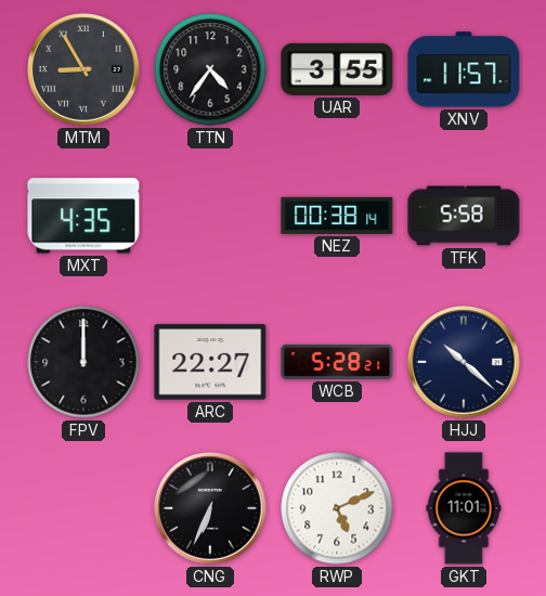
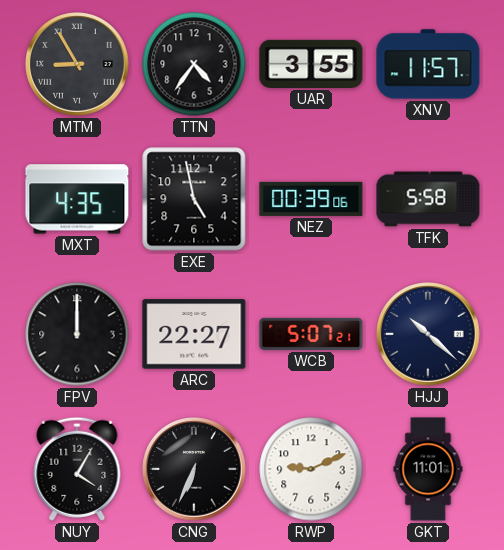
EXE: none -> 4:58 (194, 199)
NEZ: 00:38 -> 00:39 (311, 199)
WCB: 5:28 -> 5:07 (311, 334)
NUY: none -> 4:05 (77, 469)
RWP: 5:11 -> 9:11 (311, 469)
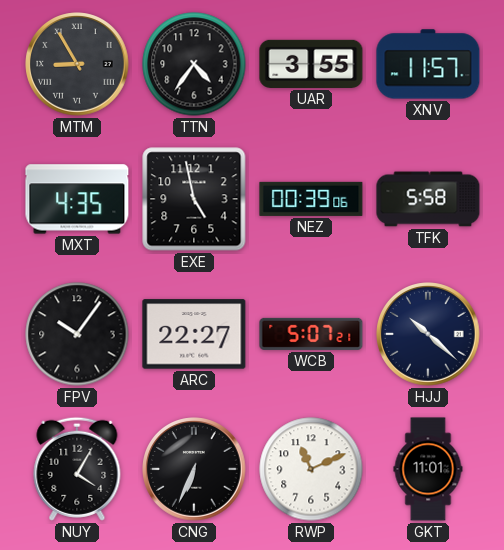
FPV: 12:00 -> 10:06 (77, 334)
RWP: 9:11 -> 11:11 (311, 469)
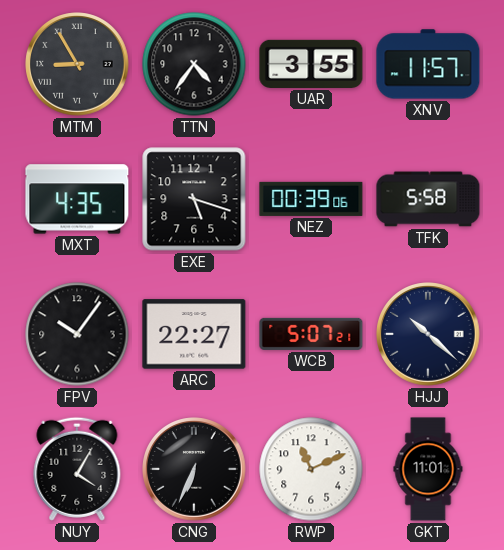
EXE: 4:58 -> 5:18 (194, 199)
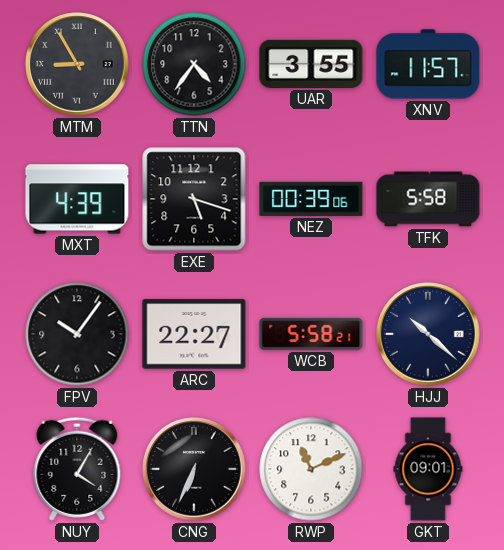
MXT: 4:35 -> 4:39 (77, 199)
WCB: 5:07 -> 5:58 (311, 334)
GKT: 11:01 -> 09:01 (428, 469)
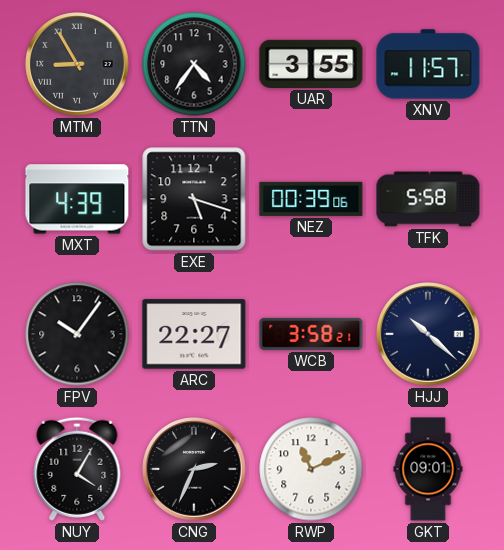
WCB: 5:58 -> 3:58 (311, 334)
CNG: 6:34 -> 2:34 (194, 469)
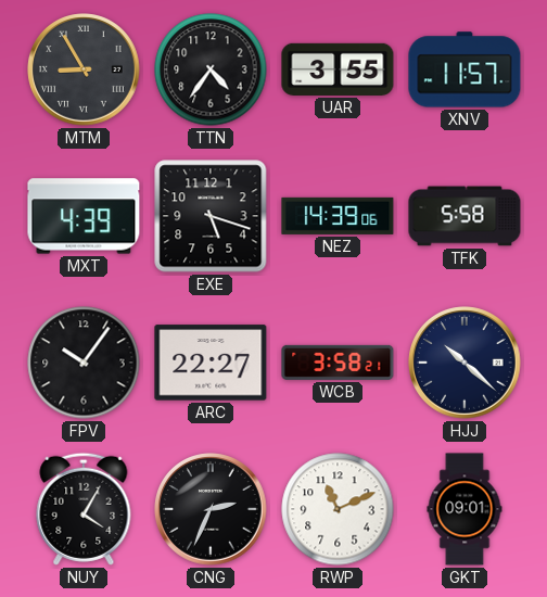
NEZ: 00:39 -> 14:39 (338, 216)
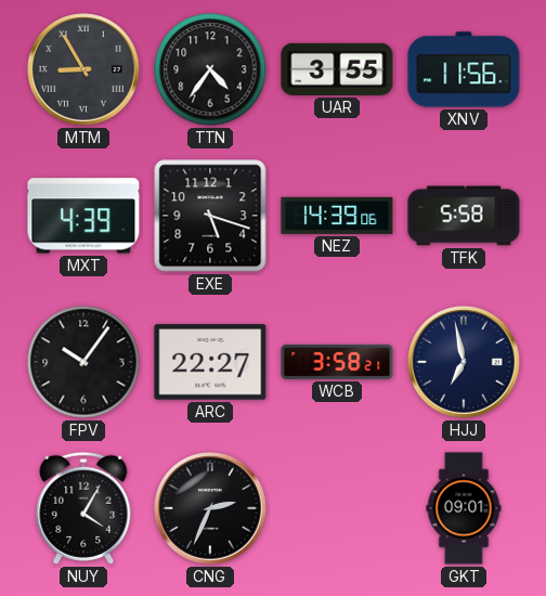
XNV: 11:57 -> 11:56 (464, 69)
HJJ: 10:22 -> 6:58 (464, 362)
RWP: 11:11 -> none (338, 509)
